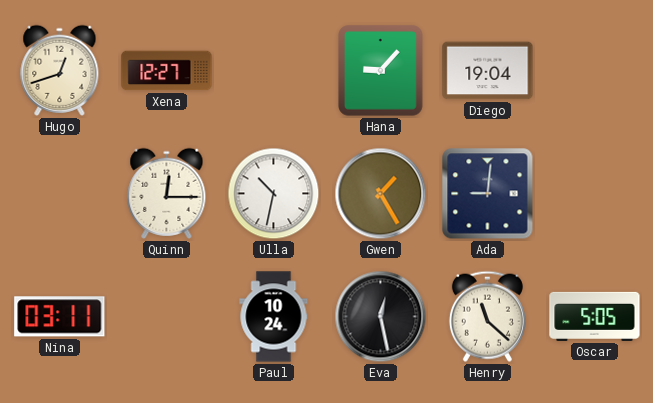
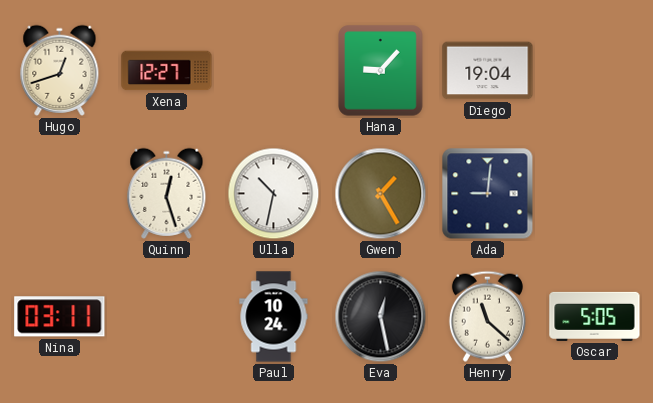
Quinn: 12:15 -> 12:27 (167, 193)
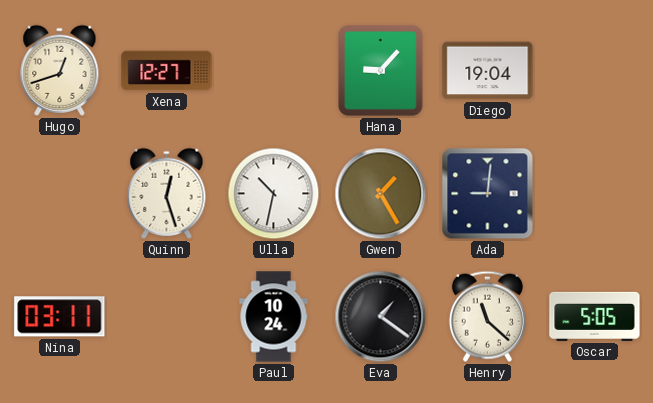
Eva: 12:28 -> 1:21 (381, 317)
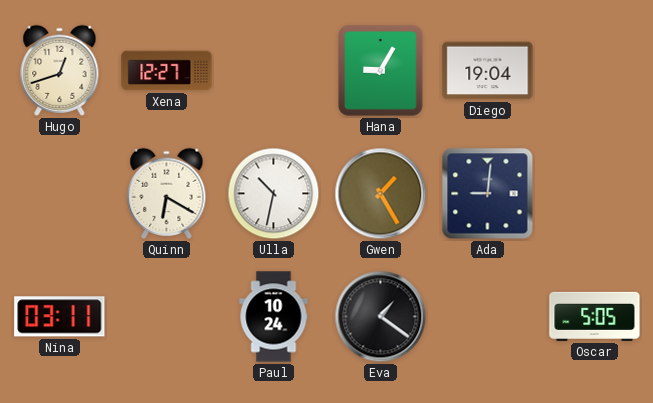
Hana: 9:07 -> 9:05 (381, 71)
Quinn: 12:27 -> 6:20 (167, 193)
Henry: 11:22 -> none (487, 316)
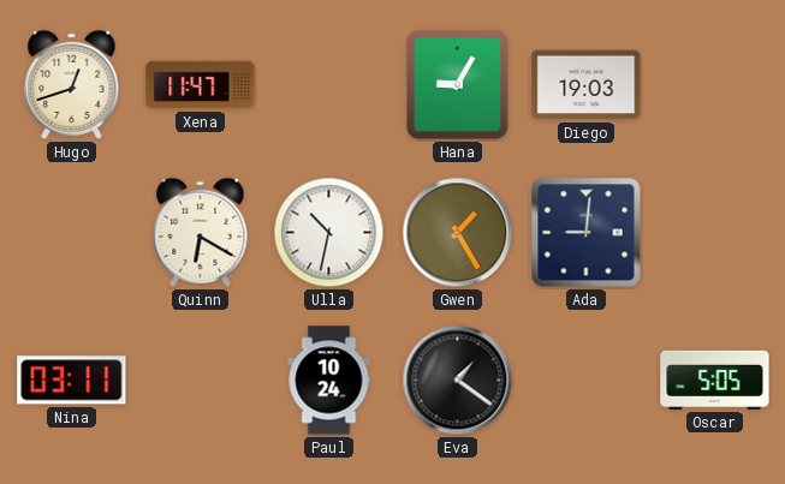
Xena: 12:27 -> 11:47 (201, 85)
Diego: 19:04 -> 19:03 (587, 85)
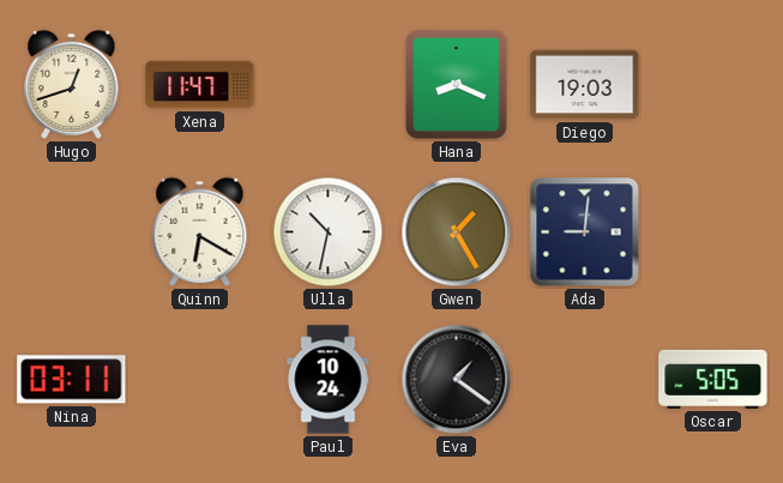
Hana: 9:05 -> 8:19 (457, 85)
